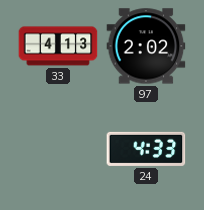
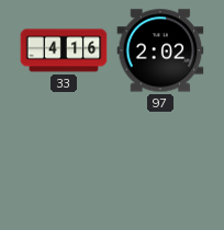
33: 4:13 -> 4:16 (64, 50)
24: 4:33 -> none (146, 149)
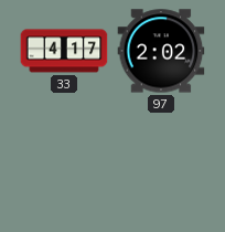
33: 4:16 -> 4:17 (64, 51)
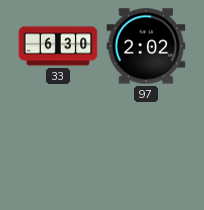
33: 4:17 -> 6:30 (58, 46)
